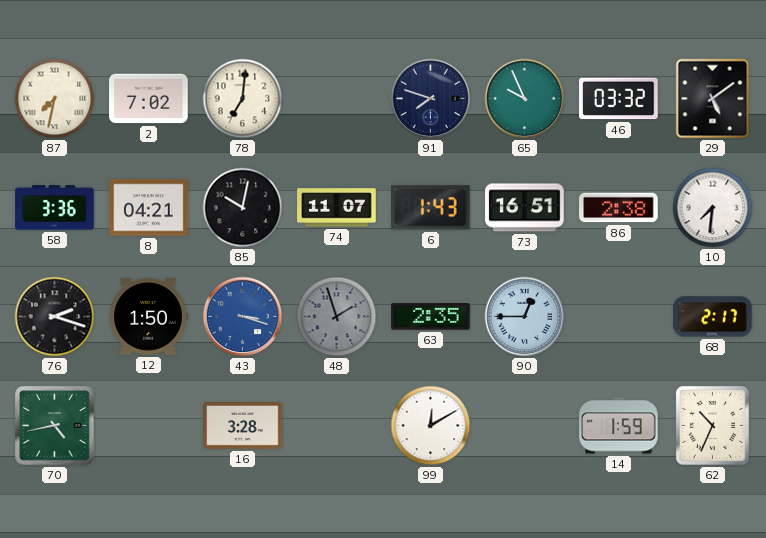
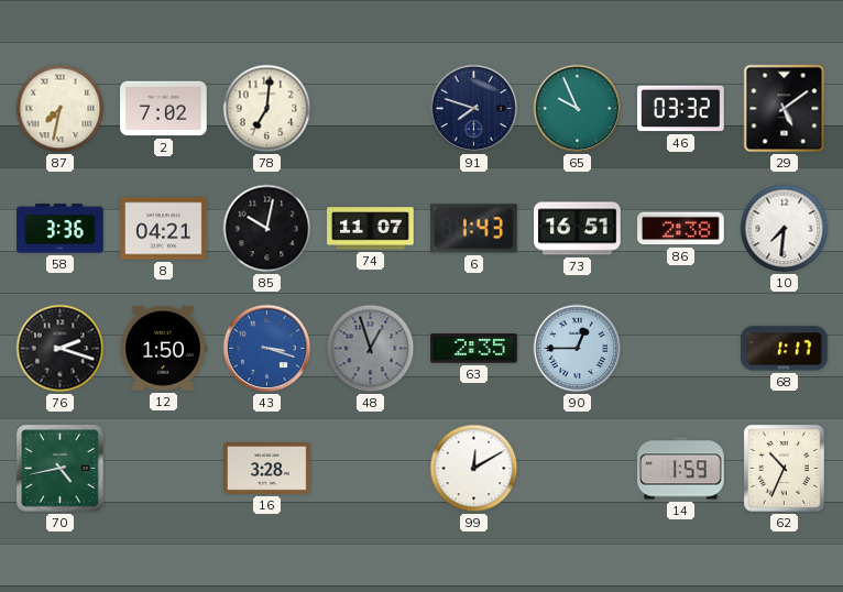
48: 1:57 -> 12:57 (371, 349)
68: 2:17 -> 1:17 (785, 349)
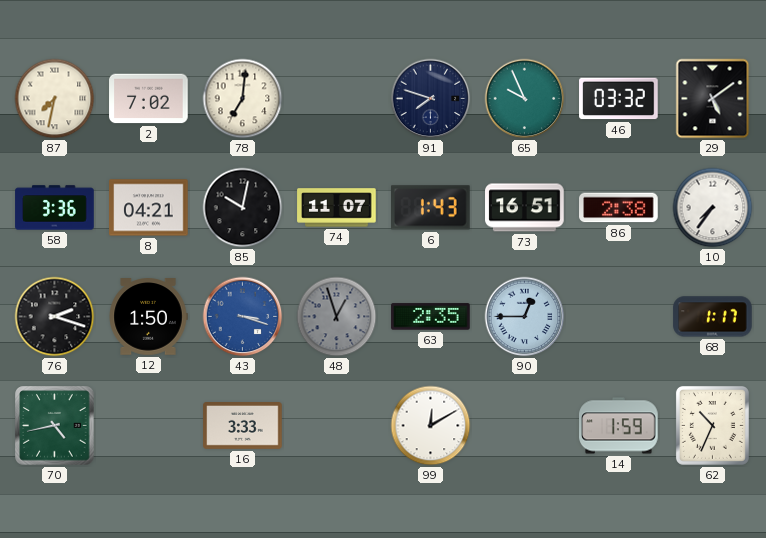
10: 7:31 -> 7:36 (713, 208)
16: 3:28 -> 3:33 (243, 426)
